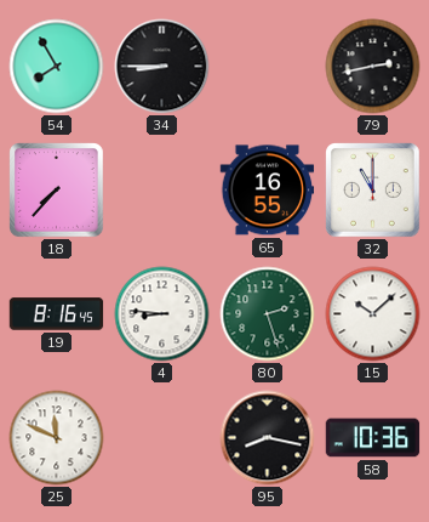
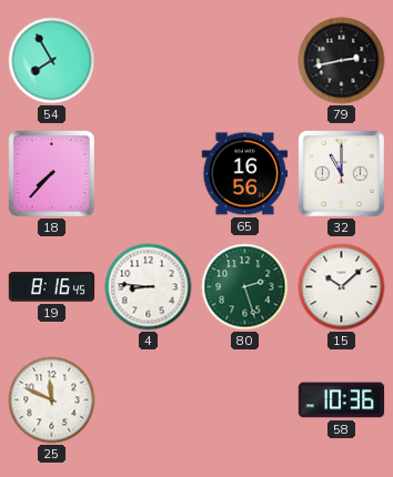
34: 8:45 -> none (162, 67)
65: 16:55 -> 16:56 (245, 174)
95: 8:17 -> none (268, 438)
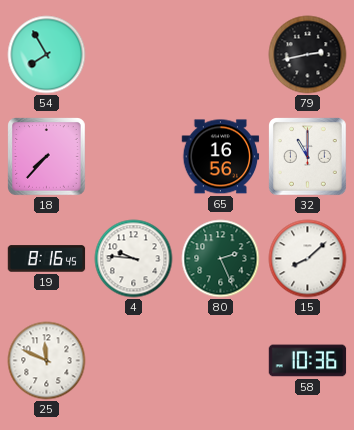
4: 8:46 -> 9:46 (134, 259)
80: 2:27 -> 2:26 (221, 259)
15: 10:08 -> 8:08 (308, 259)
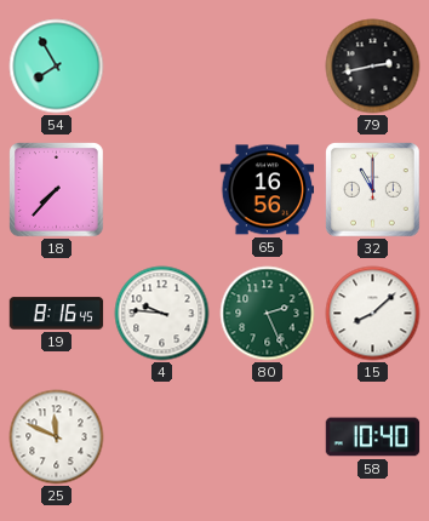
58: 10:36 -> 10:40 (373, 437)
